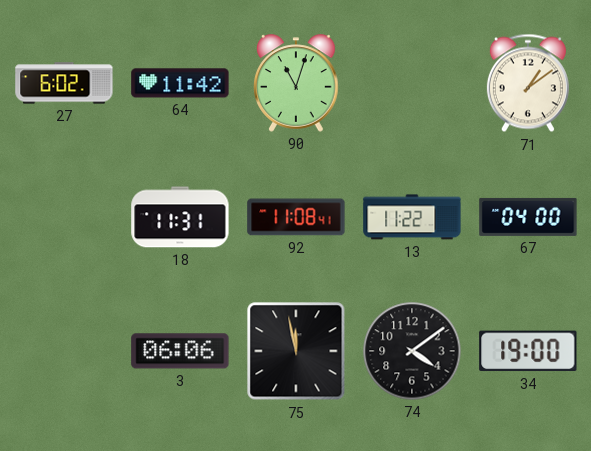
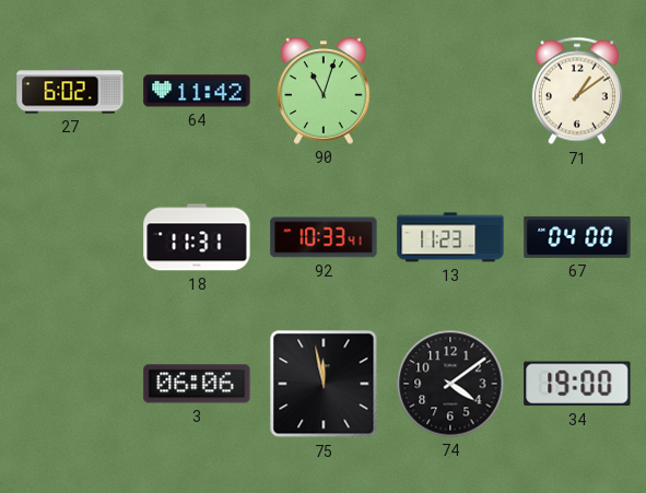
92: 11:08 -> 10:33 (324, 237)
13: 11:22 -> 11:23 (450, 237)
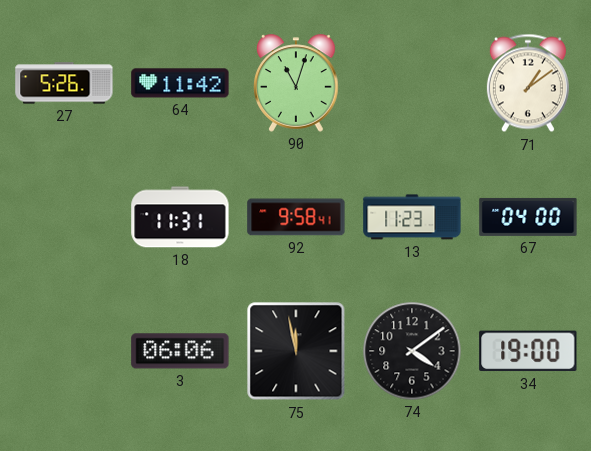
27: 6:02 -> 5:26 (64, 83)
92: 10:33 -> 9:58 (296, 217)
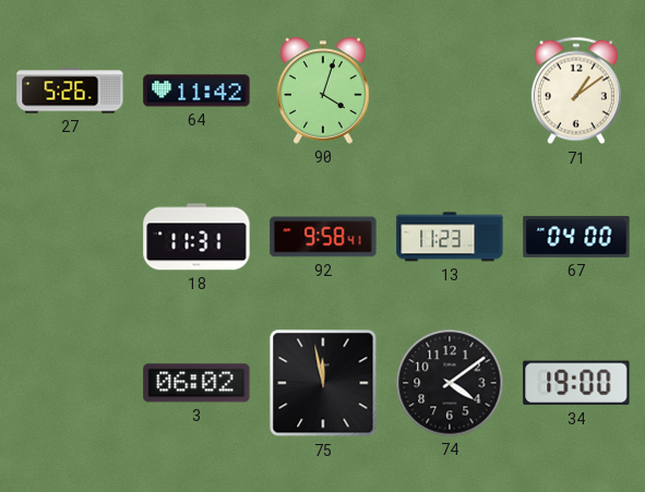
90: 11:03 -> 4:03 (323, 91)
3: 06:06 -> 06:02 (196, 383)
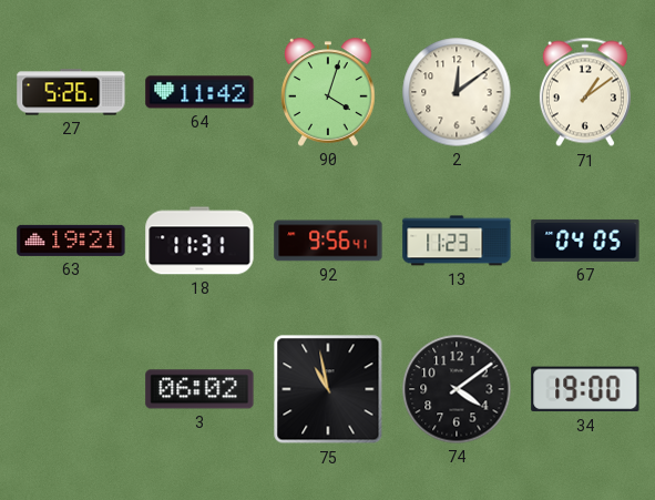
2: none -> 12:09 (457, 92)
63: none -> 19:21 (71, 241)
92: 9:58 -> 9:56 (328, 241)
67: 04:00 -> 04:05 (585, 241)
75: 11:58 -> 10:58 (328, 389)
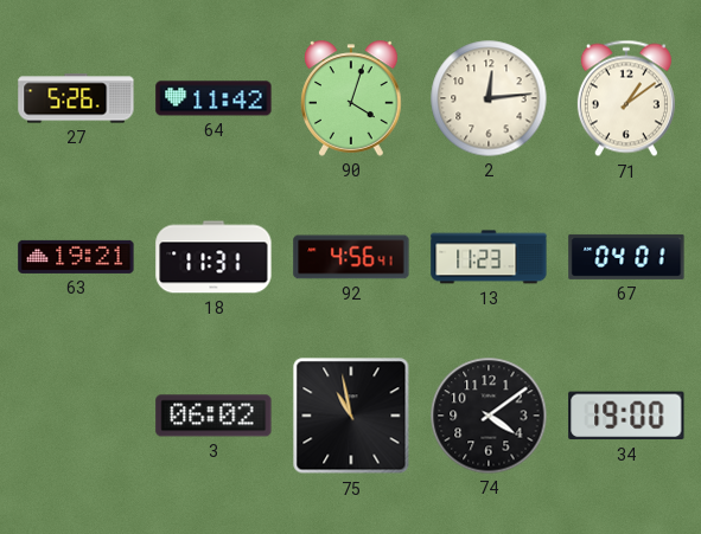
2: 12:09 -> 12:14 (489, 98)
92: 9:56 -> 4:56 (351, 257)
67: 04:05 -> 04:01 (626, 257)
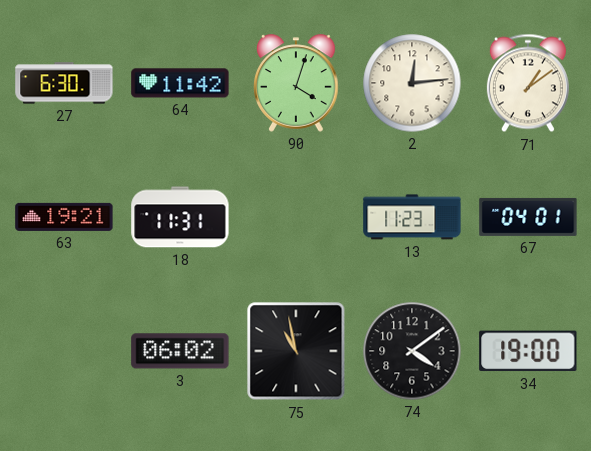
27: 5:26 -> 6:30 (64, 83)
92: 4:56 -> none (351, 257)
